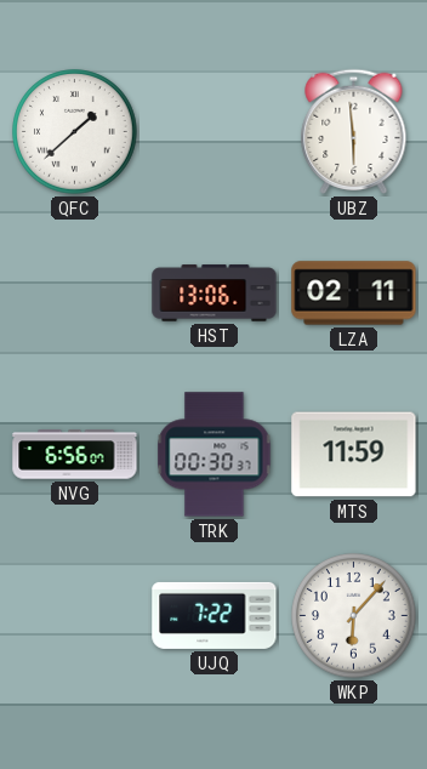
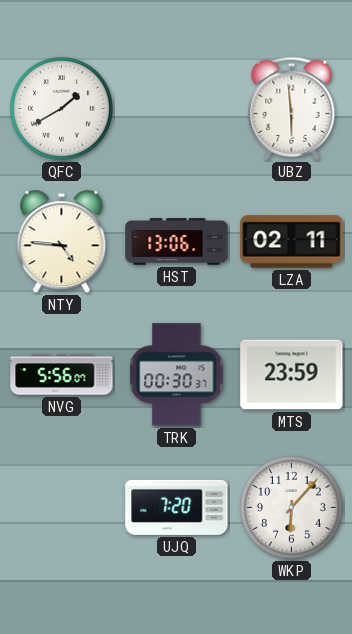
QFC: 1:38 -> 1:40 (62, 109)
NTY: none -> 4:46 (62, 242)
NVG: 6:56 -> 5:56 (62, 375)
MTS: 11:59 -> 23:59 (292, 375)
UJQ: 7:22 -> 7:20 (177, 507)
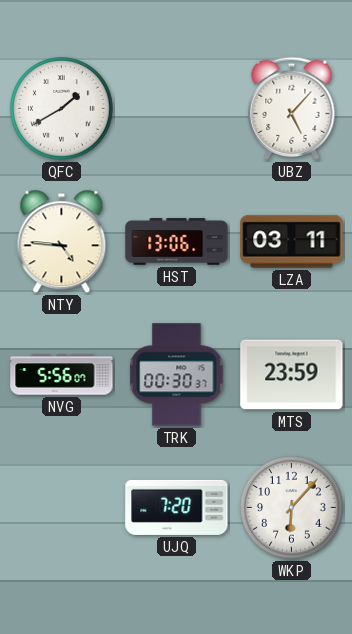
UBZ: 5:59 -> 5:07 (292, 108)
LZA: 02:11 -> 03:11 (292, 242)
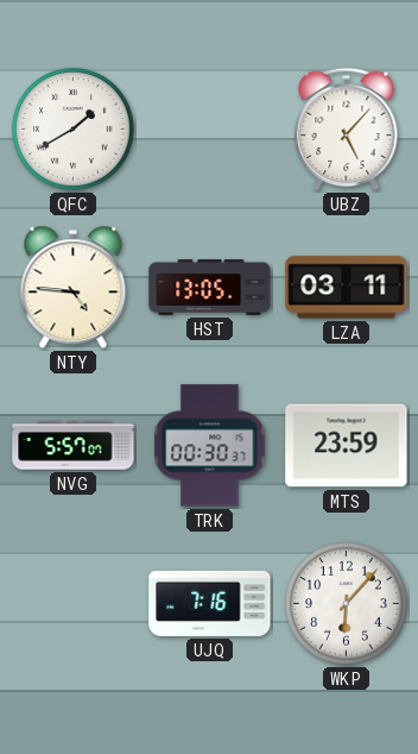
HST: 13:06 -> 13:05 (210, 288)
NVG: 5:56 -> 5:57 (74, 446)
UJQ: 7:20 -> 7:16 (210, 603)
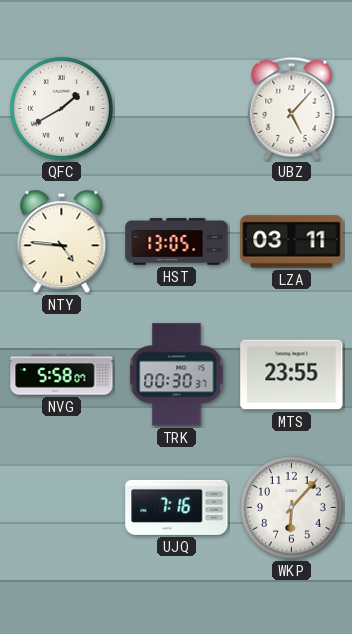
NVG: 5:57 -> 5:58 (62, 375)
MTS: 23:59 -> 23:55 (292, 375)
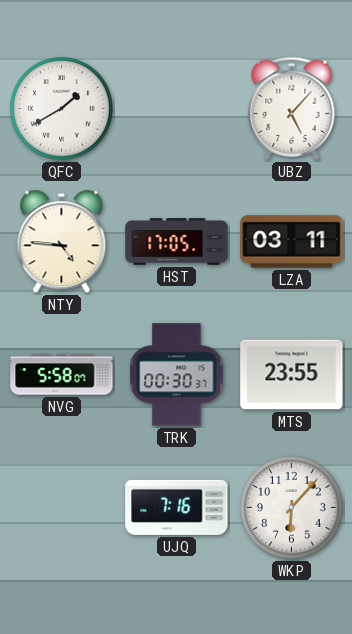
HST: 13:05 -> 17:05 (177, 242)
